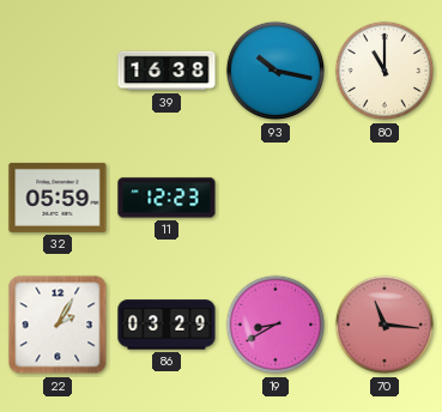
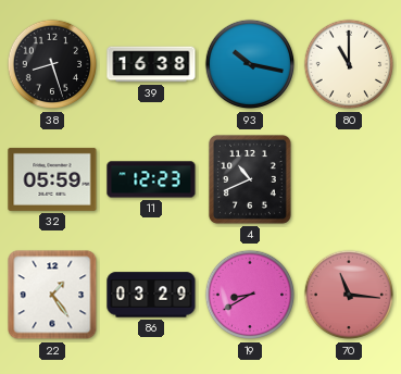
38: none -> 8:27 (52, 64)
4: none -> 10:41 (250, 179)
22: 2:05 -> 1:24 (52, 295)
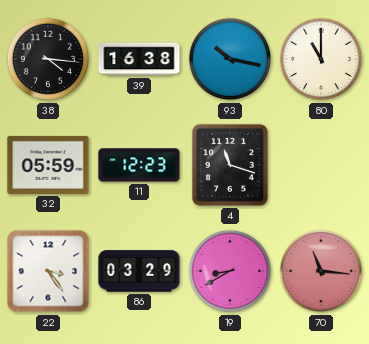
38: 8:27 -> 4:16 (48, 59)
4: 10:41 -> 11:18 (230, 165)
22: 1:24 -> 3:24 (48, 271)
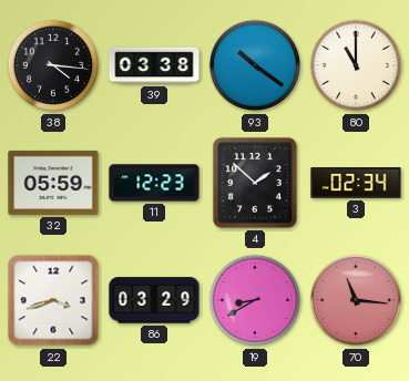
39: 16:38 -> 03:38 (154, 65)
93: 10:17 -> 10:21 (255, 65)
4: 11:18 -> 1:52 (255, 183)
3: none -> 02:34 (356, 183)
22: 3:24 -> 3:42 (53, 300)
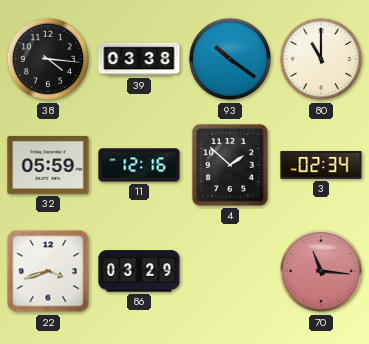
11: 12:23 -> 12:16 (139, 165)
19: 8:40 -> none (255, 300)
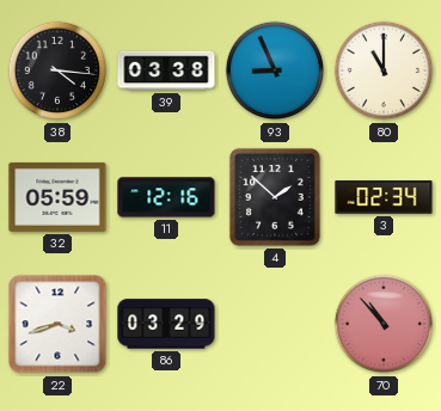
93: 10:21 -> 8:56 (275, 70)
70: 11:16 -> 10:53 (384, 324)
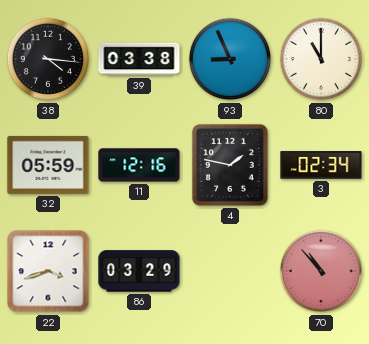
4: 1:52 -> 1:47 (230, 165)
